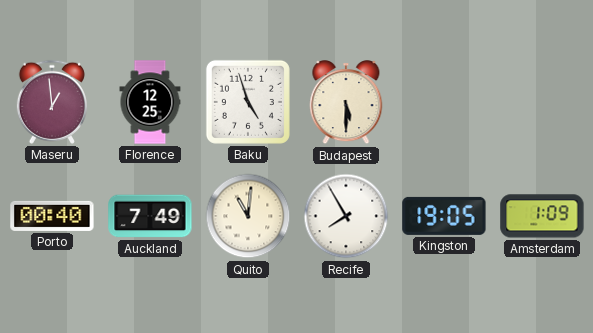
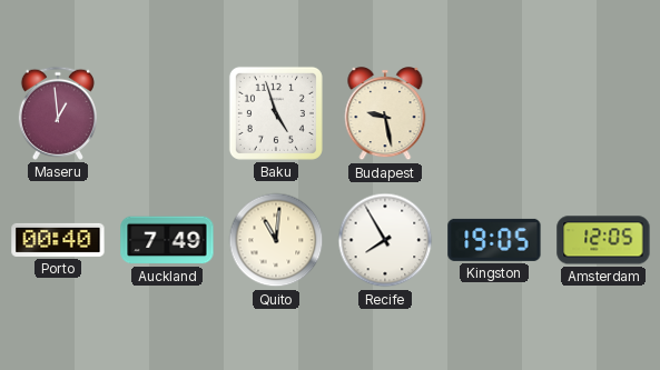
Florence: 12:25 -> none (150, 102)
Budapest: 5:30 -> 9:28 (385, 114)
Amsterdam: 1:09 -> 12:05 (603, 240)
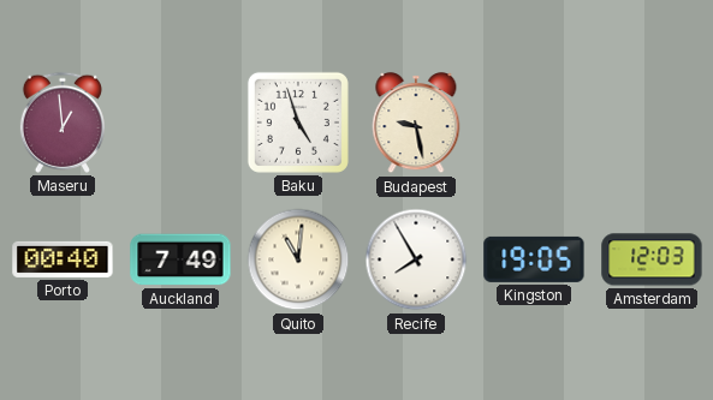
Amsterdam: 12:05 -> 12:03 (652, 259)
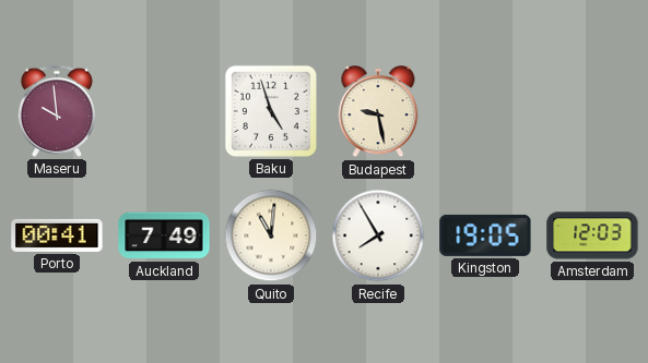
Maseru: 12:59 -> 9:59 (57, 111)
Porto: 00:40 -> 00:41 (57, 235)
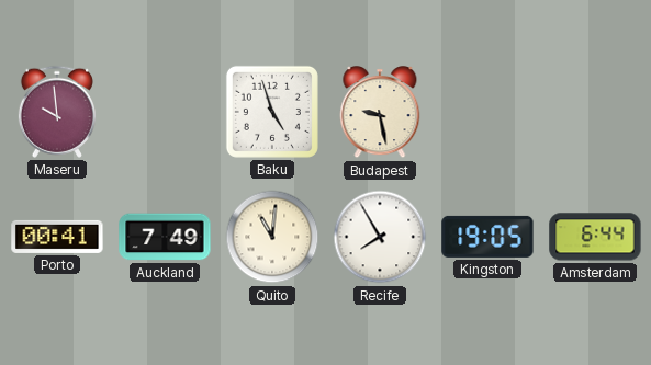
Amsterdam: 12:03 -> 6:44 (595, 237)
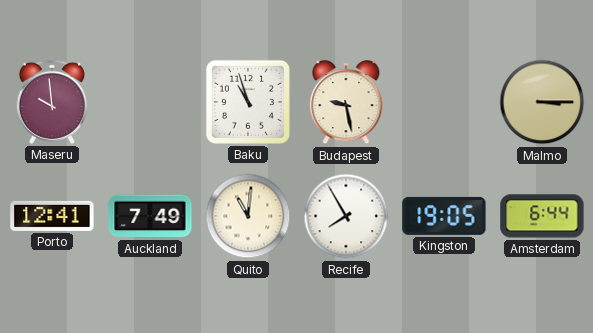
Baku: 4:57 -> 10:57 (248, 102)
Malmo: none -> 3:15 (542, 102)
Porto: 00:41 -> 12:41 (52, 216)
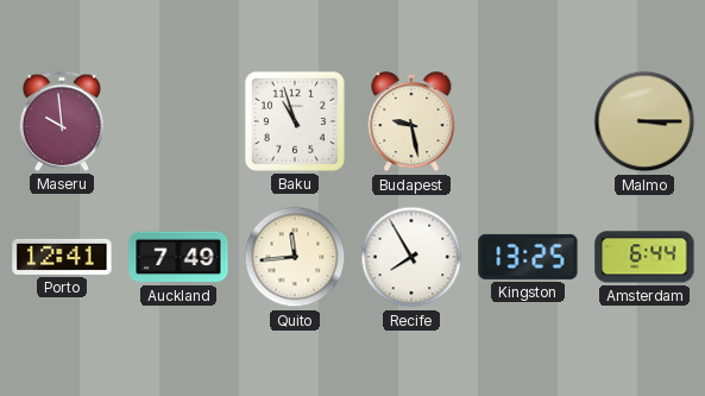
Quito: 11:01 -> 11:44 (295, 257)
Kingston: 19:05 -> 13:25 (528, 257)
